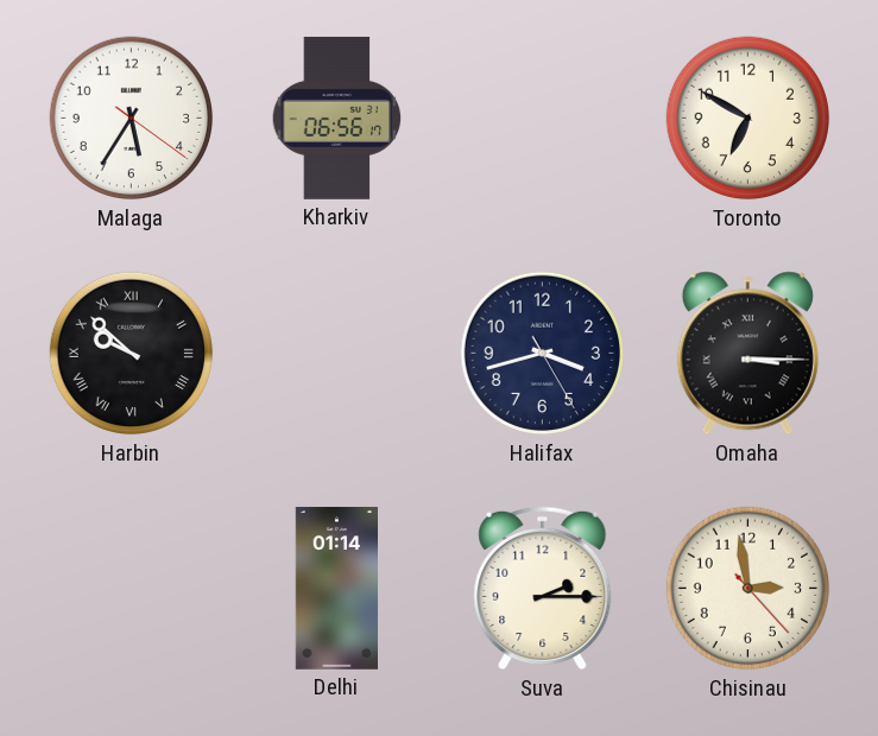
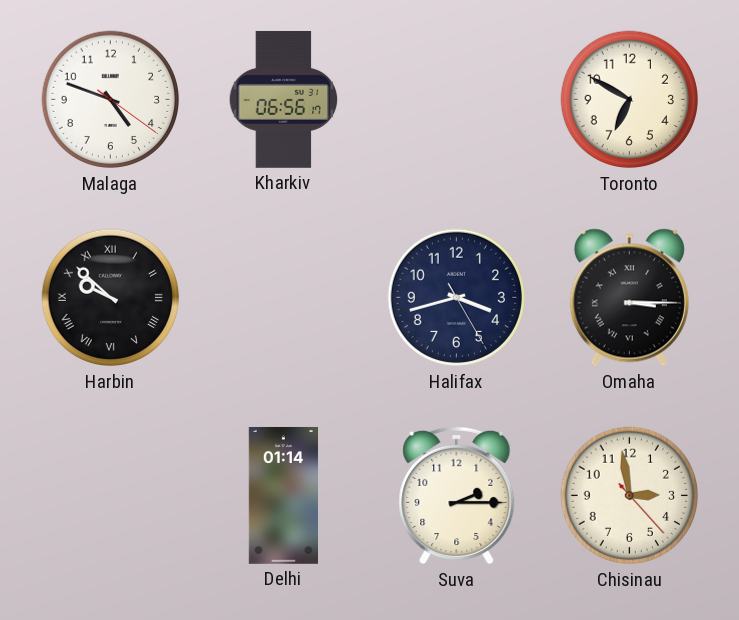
Malaga: 5:35 -> 4:48 (111, 100)
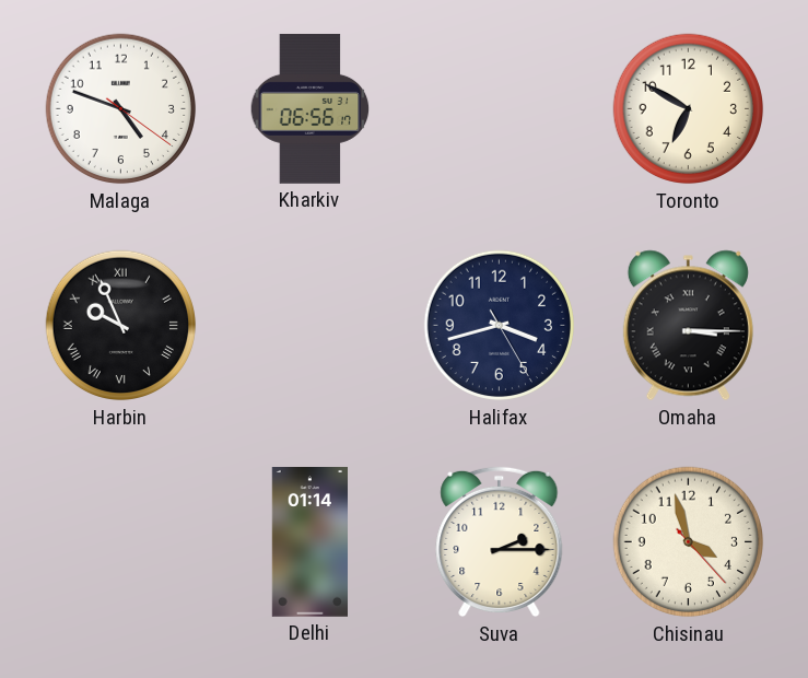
Harbin: 9:52 -> 9:56 (121, 326)
Chisinau: 2:58 -> 3:57 (689, 542)
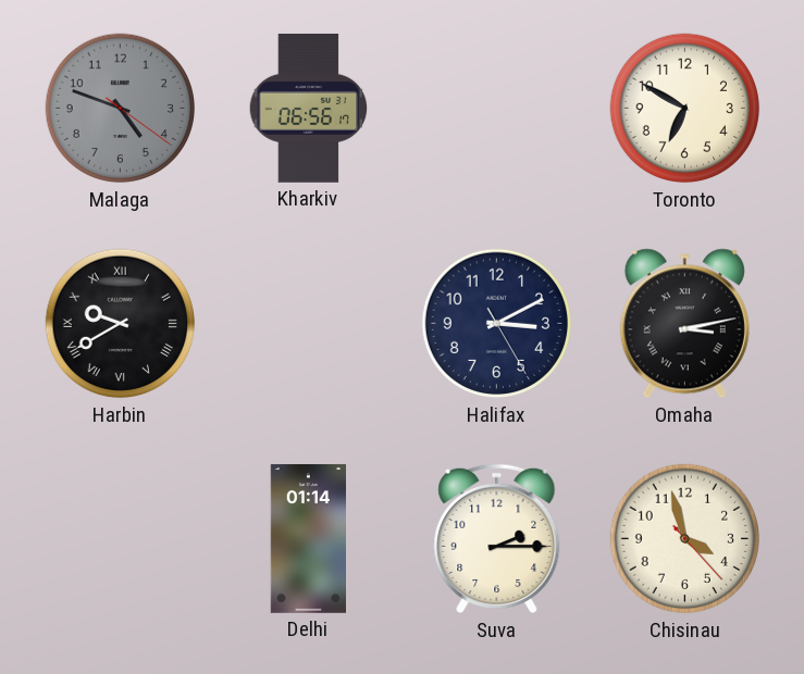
Malaga dial: white -> grey (121, 109)
Harbin: 9:56 -> 9:40 (121, 324)
Halifax: 3:42 -> 3:10 (497, 324)
Omaha: 3:15 -> 3:13 (684, 324)
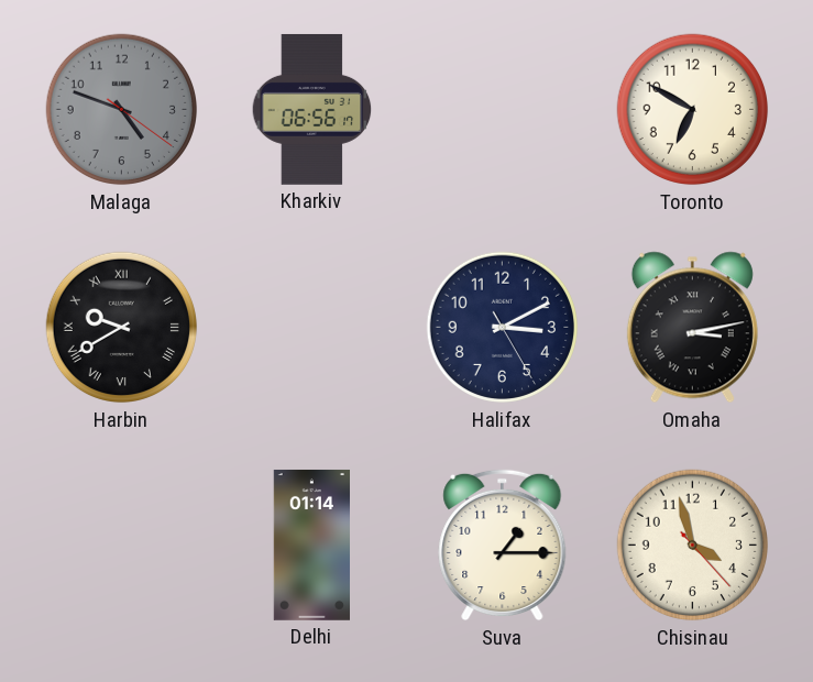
Suva: 2:15 -> 1:15 (503, 546)
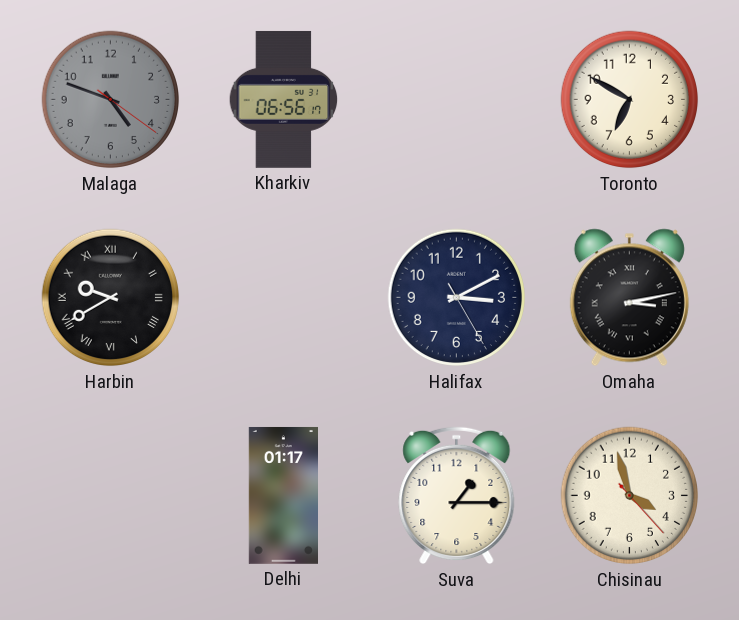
Delhi: 01:14 -> 01:17 (283, 495)
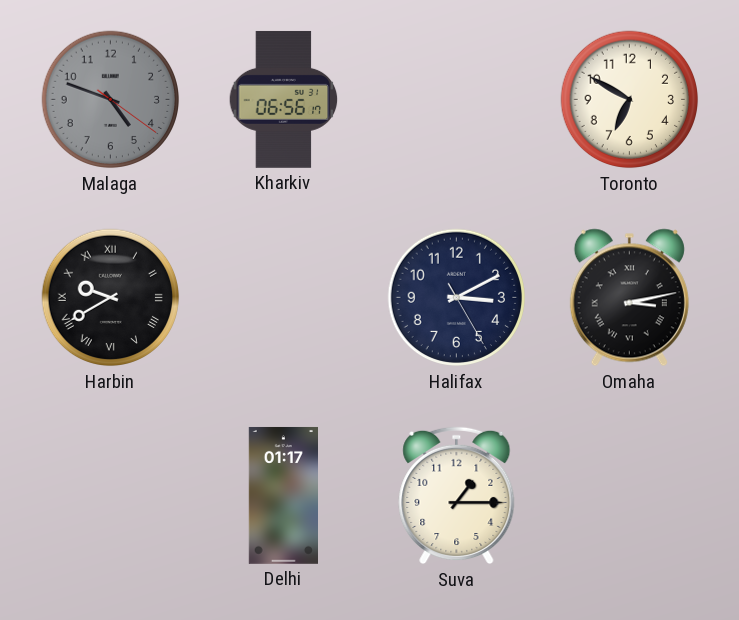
Chisinau: 3:57 -> none (630, 496)
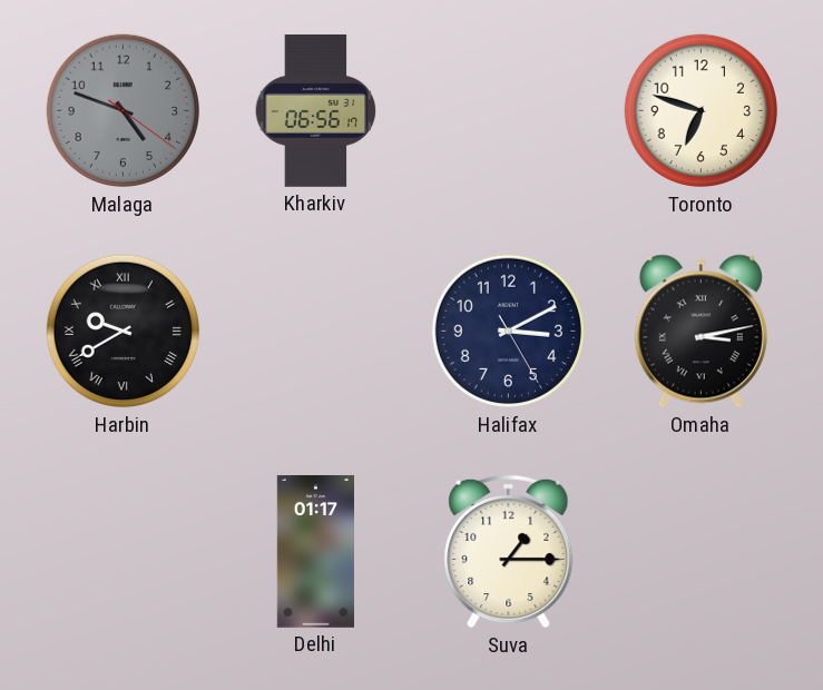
Toronto: 6:50 -> 6:48 (702, 111)
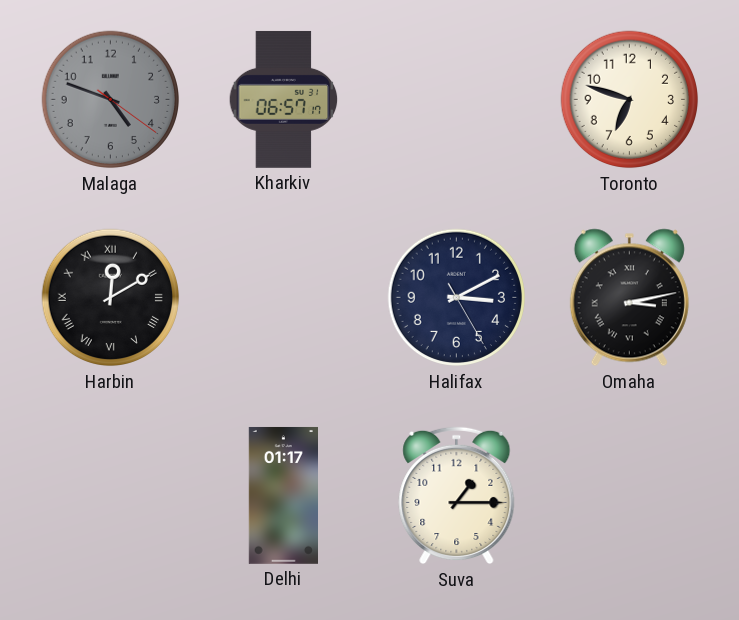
Kharkiv: 06:56 -> 06:57 (284, 99)
Harbin: 9:40 -> 12:10 (111, 298)
